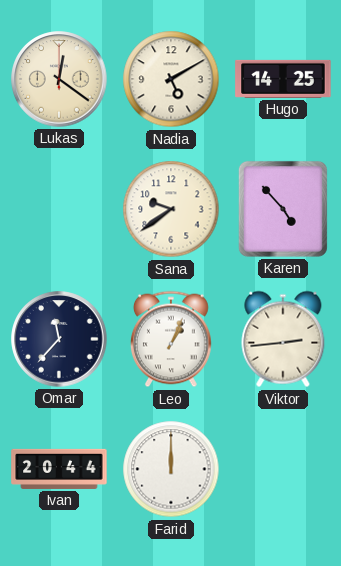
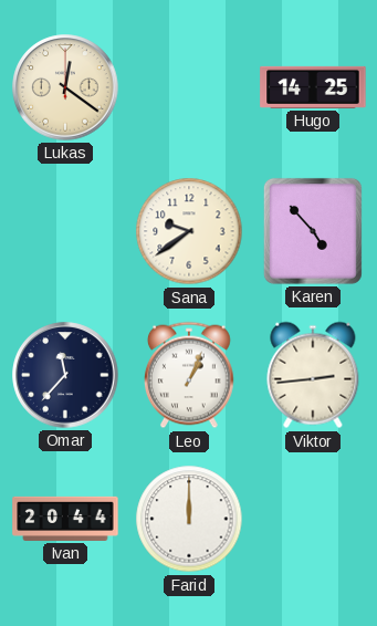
Nadia: 5:10 -> none (171, 79)
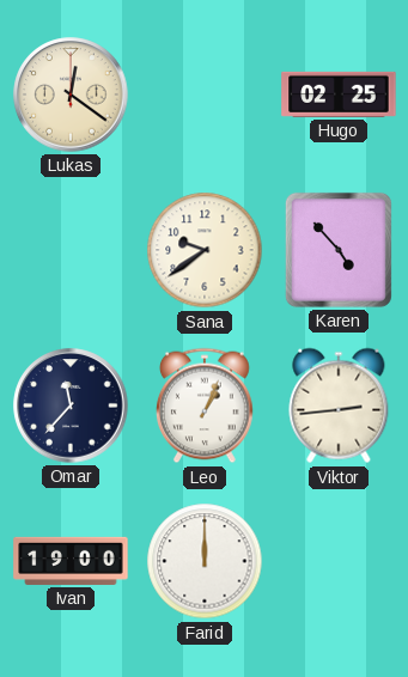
Hugo: 14:25 -> 02:25 (339, 94)
Ivan: 20:44 -> 19:00 (71, 561)
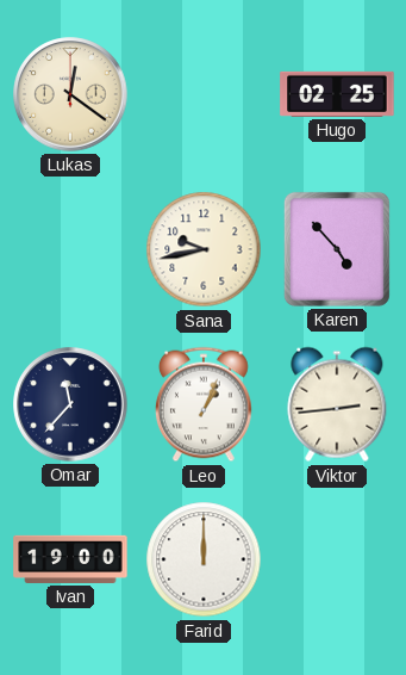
Sana: 9:39 -> 9:43 (204, 249)
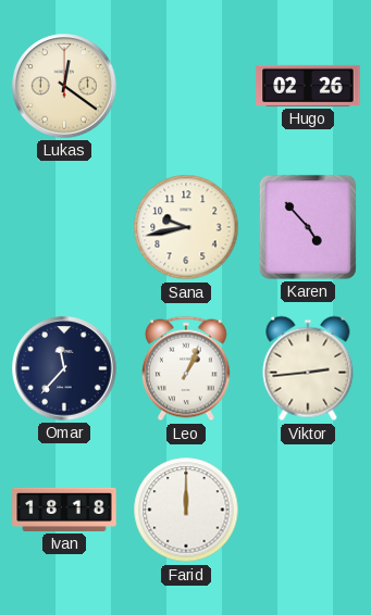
Hugo: 02:25 -> 02:26 (308, 86)
Ivan: 19:00 -> 18:18 (64, 510)
